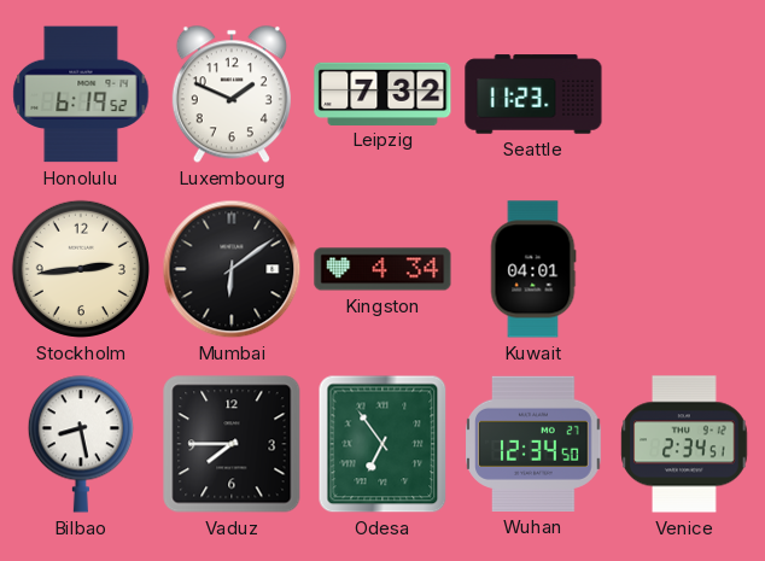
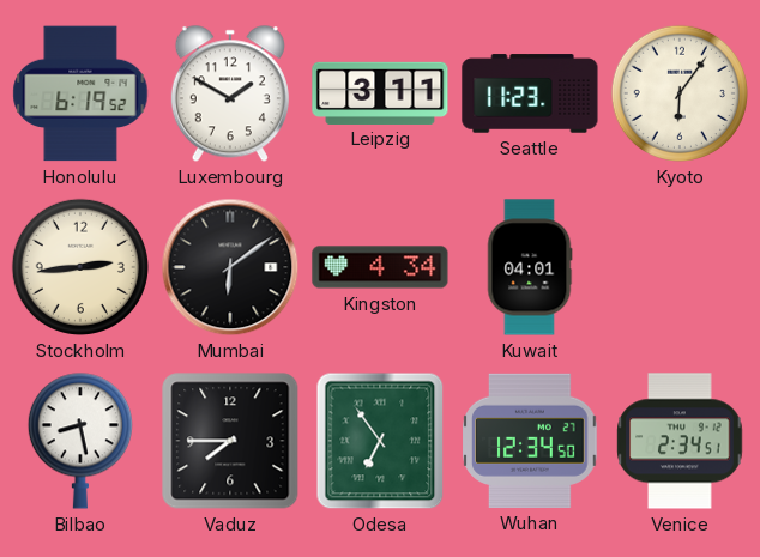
Luxembourg: 1:49 -> 1:50 (230, 93)
Leipzig: 7:32 -> 3:11 (380, 92)
Kyoto: none -> 6:06 (680, 93)
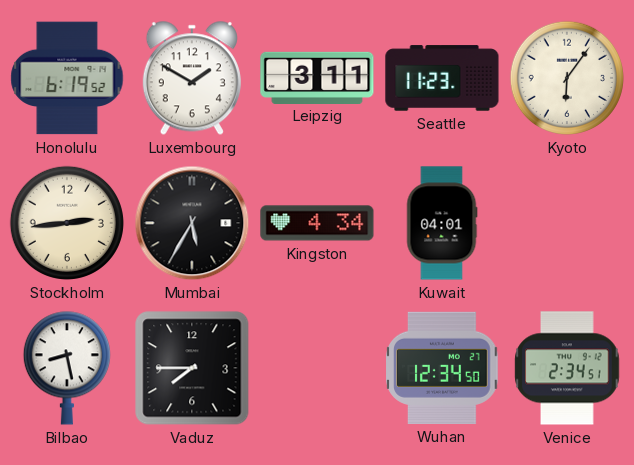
Mumbai: 6:09 -> 5:35 (192, 223)
Odesa: 6:54 -> none (380, 441)
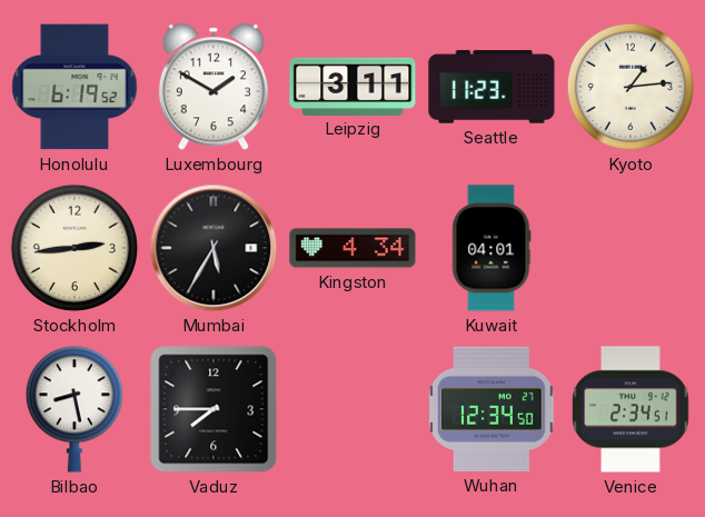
Kyoto: 6:06 -> 1:14 (630, 87)
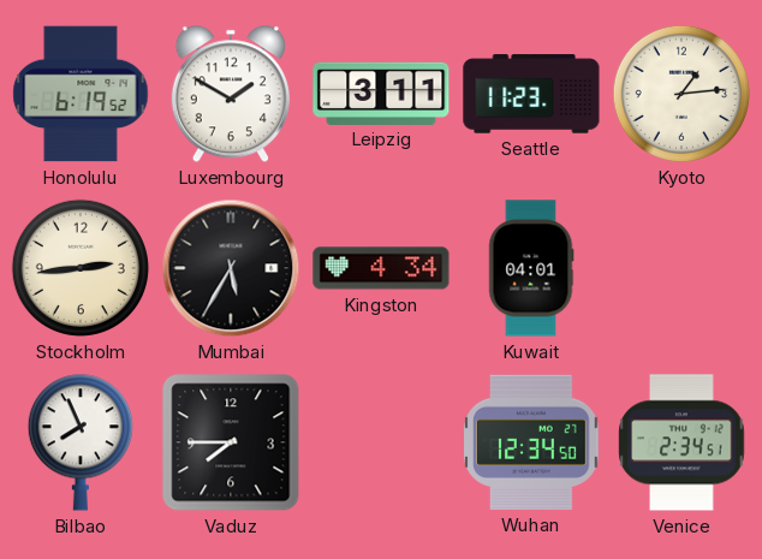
Bilbao: 8:28 -> 7:56 (81, 442)
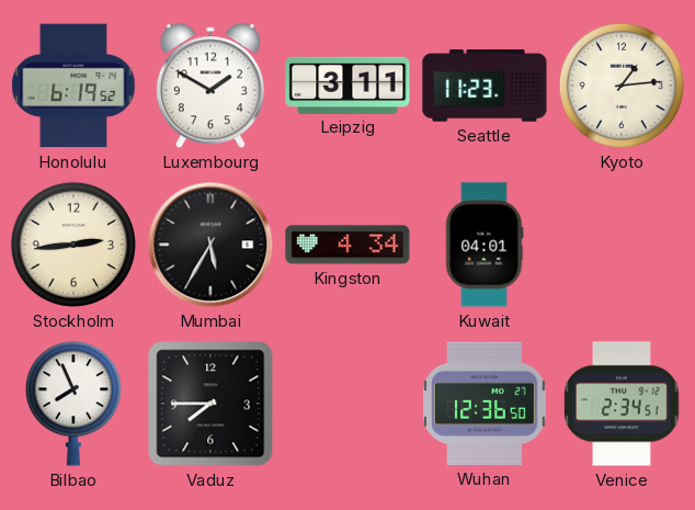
Wuhan: 12:34 -> 12:36 (485, 404)
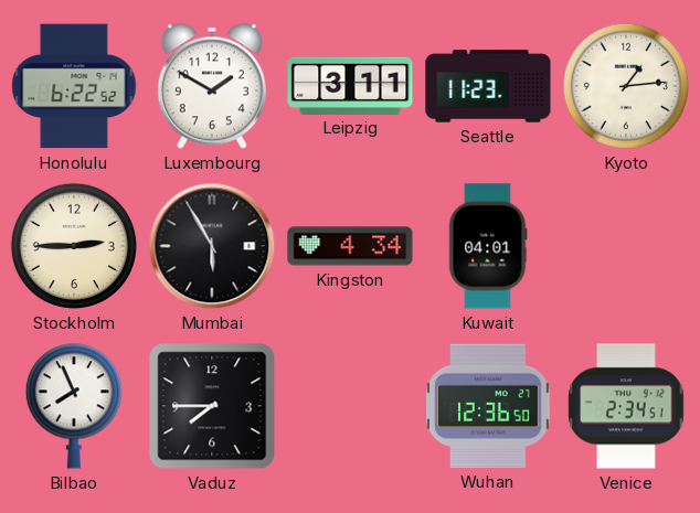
Honolulu: 6:19 -> 6:22 (74, 86)
Stockholm: 2:44 -> 2:45 (74, 246)
Mumbai: 5:35 -> 5:55 (212, 246)
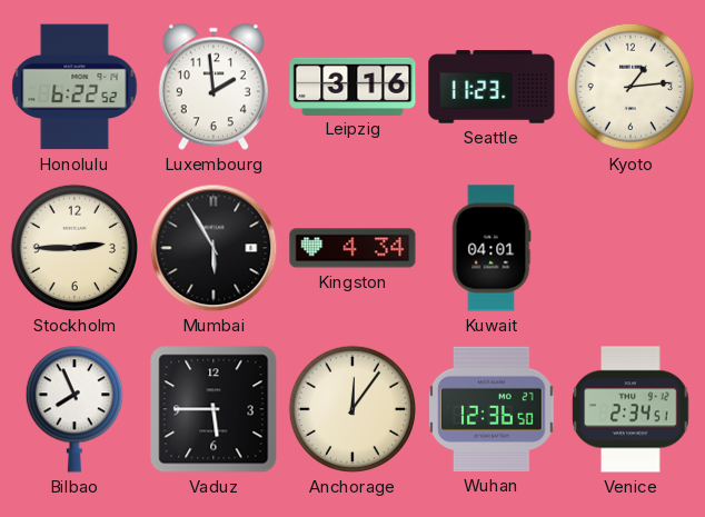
Luxembourg: 1:50 -> 1:59 (214, 87)
Leipzig: 3:11 -> 3:16 (352, 86)
Vaduz: 7:45 -> 5:45 (214, 409)
Anchorage: none -> 12:06 (352, 409)
